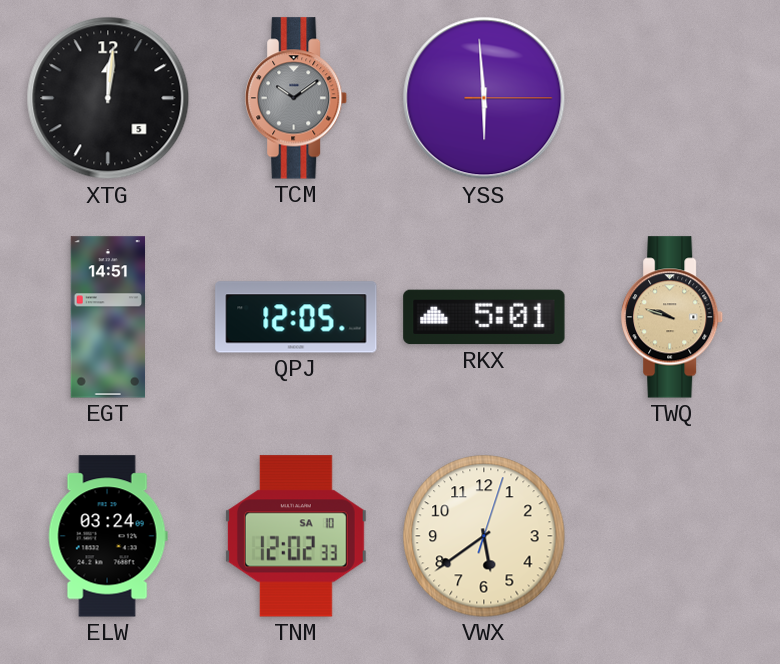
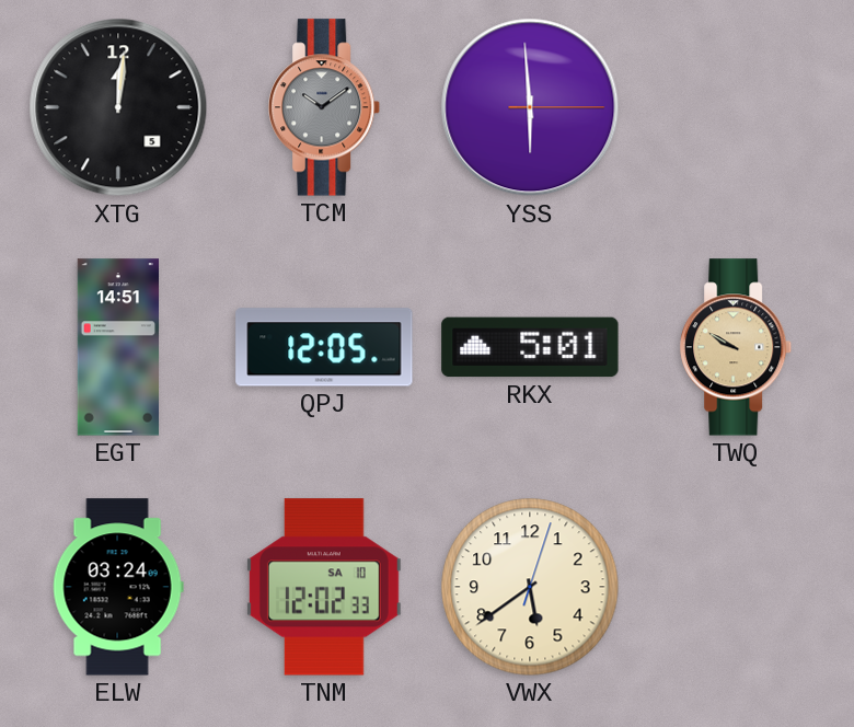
TWQ: 9:48 -> 9:50 (737, 347)
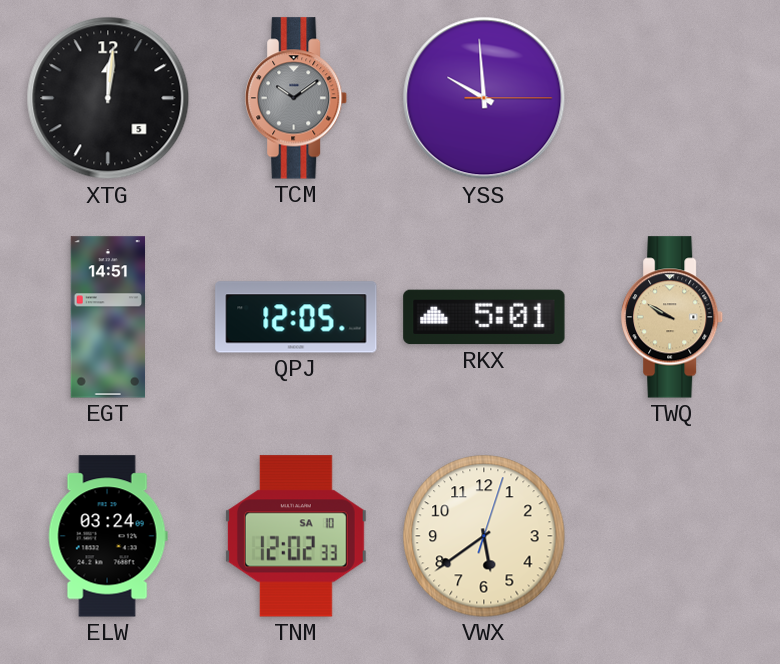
YSS: 5:59 -> 9:59 (484, 98)
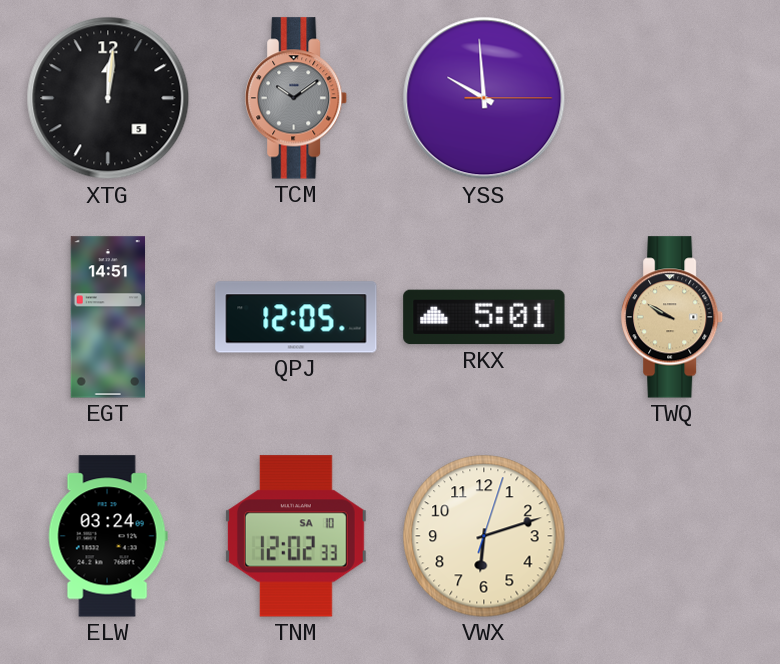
VWX: 5:39 -> 6:12 (484, 536)
